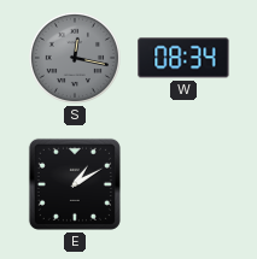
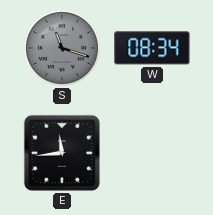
S: 12:17 -> 11:18 (62, 48)
E: 1:10 -> 11:44 (62, 153)
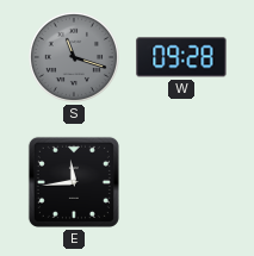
W: 08:34 -> 09:28 (181, 57)
